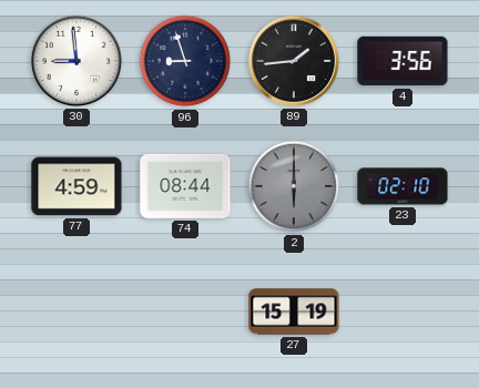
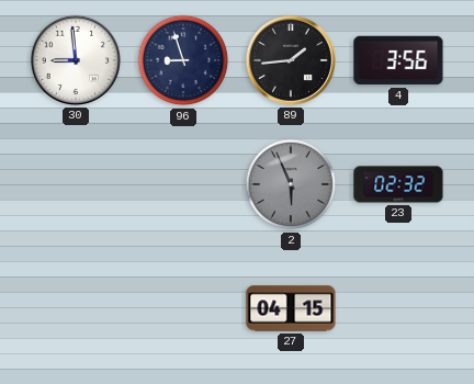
77: 4:59 -> none (77, 186)
74: 08:44 -> none (185, 186)
2: 6:00 -> 5:56 (291, 184)
23: 02:10 -> 02:32 (398, 184)
27: 15:19 -> 04:15 (291, 308)
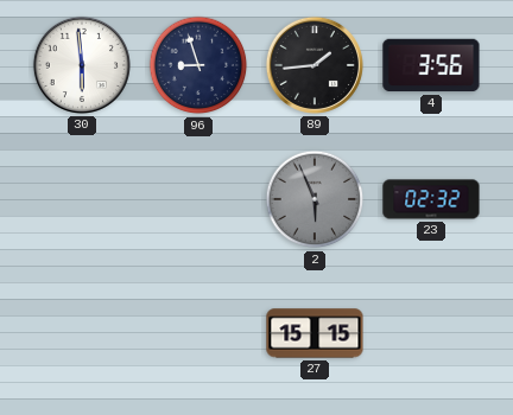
30: 8:59 -> 5:59 (82, 65)
27: 04:15 -> 15:15 (315, 333)
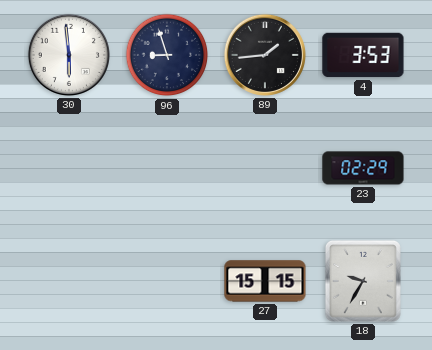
4: 3:56 -> 3:53 (363, 55)
2: 5:56 -> none (315, 199)
23: 02:32 -> 02:29 (363, 168)
18: none -> 9:35 (363, 281)
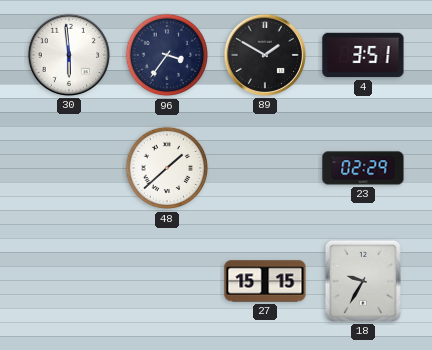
96: 8:57 -> 3:36 (167, 55)
89: 1:44 -> 1:50 (265, 55)
4: 3:53 -> 3:51 (363, 55)
48: none -> 1:38 (167, 168)
